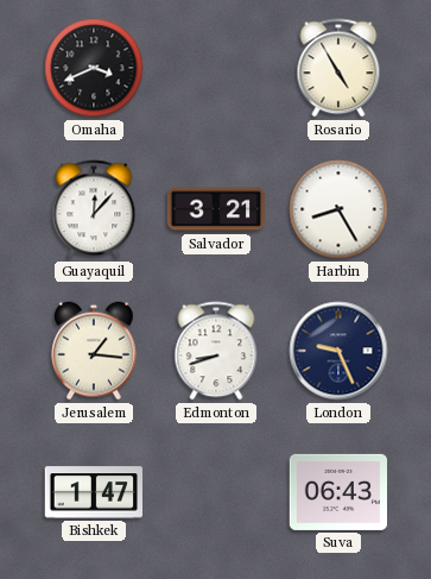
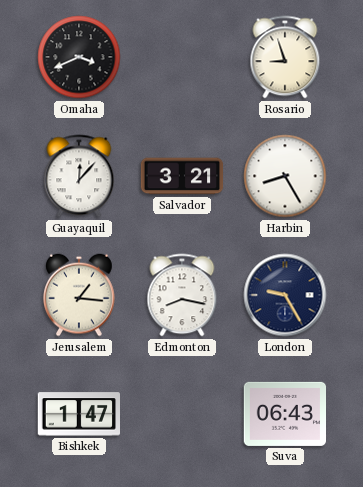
Rosario: 4:55 -> 8:57 (285, 57)
Edmonton: 8:42 -> 8:17 (182, 295)
London: 9:26 -> 9:25 (285, 295)
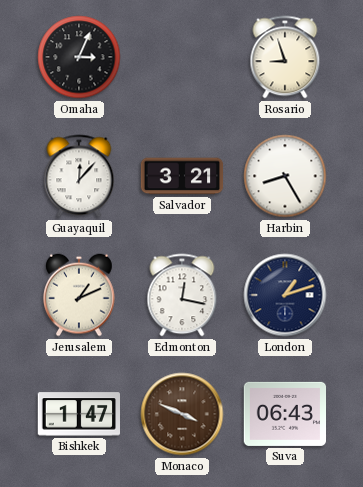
Omaha: 3:41 -> 3:04 (79, 57)
Jerusalem: 1:16 -> 1:11 (80, 295)
Edmonton: 8:17 -> 12:17 (182, 295)
London: 9:25 -> 1:12 (285, 295)
Monaco: none -> 3:49 (182, 414)
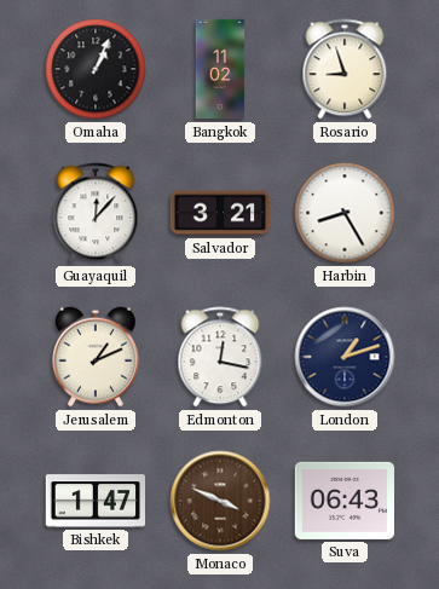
Omaha: 3:04 -> 1:04 (96, 69)
Bangkok: none -> 11:02 (220, 69)
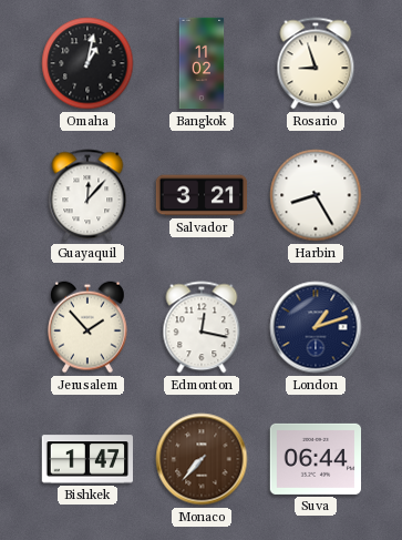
Omaha: 1:04 -> 1:02 (87, 63)
Jerusalem: 1:11 -> 1:53 (89, 327)
Monaco: 3:49 -> 7:37 (202, 459)
Suva: 06:43 -> 06:44 (316, 459)
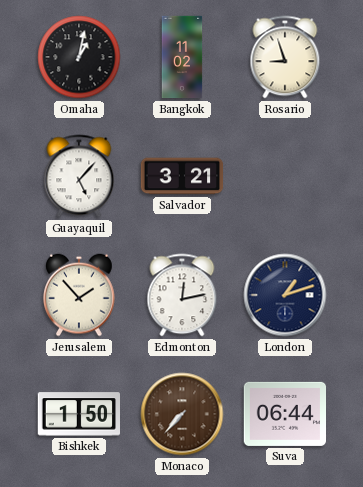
Guayaquil: 12:07 -> 5:07 (79, 176)
Harbin: 8:25 -> none (316, 195)
Edmonton: 12:17 -> 12:13 (182, 295)
Bishkek: 1:47 -> 1:50 (78, 414)
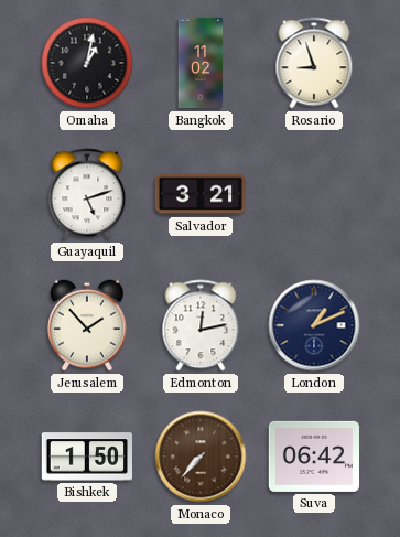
Guayaquil: 5:07 -> 5:12 (87, 194)
London: 1:12 -> 1:11 (314, 325)
Suva: 06:44 -> 06:42 (314, 457)
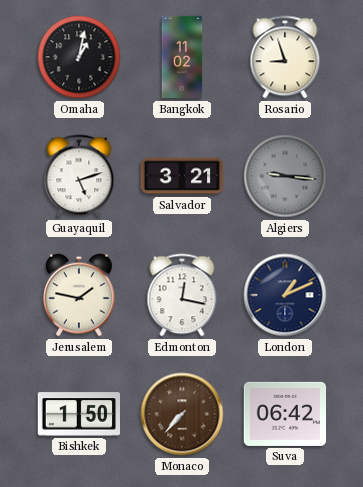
Algiers: none -> 9:16 (285, 176)
Jerusalem: 1:53 -> 1:47 (80, 295)
Edmonton: 12:13 -> 12:17 (182, 295)
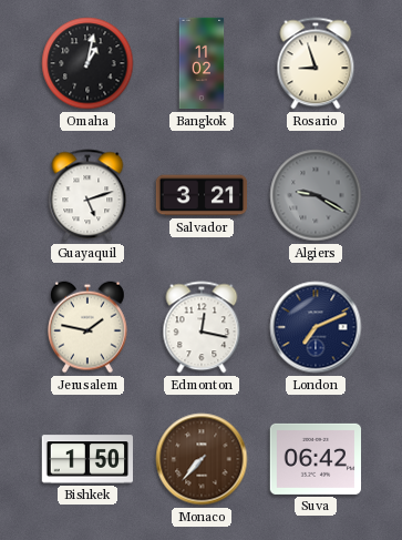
Algiers: 9:16 -> 9:20 (316, 195)
London: 1:11 -> 7:11 (316, 327)
